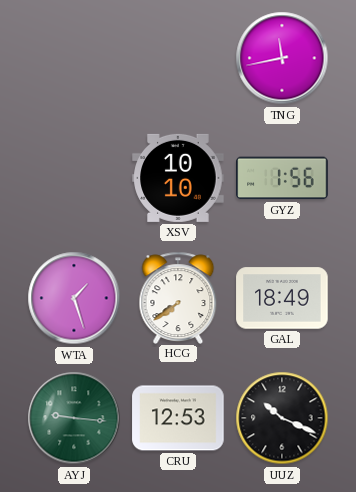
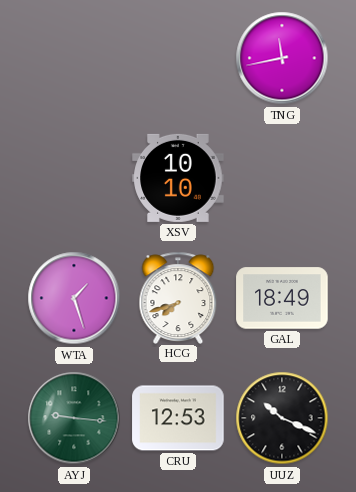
GYZ: 1:56 -> none (282, 178)
HCG: 7:39 -> 7:42 (178, 297)
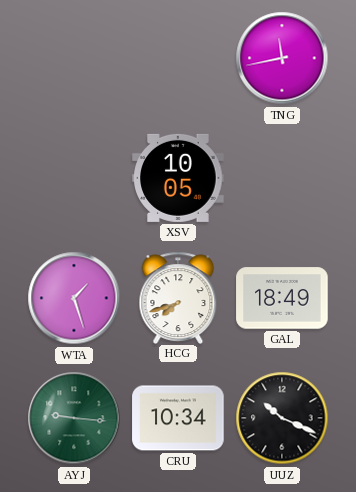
XSV: 10:10 -> 10:05 (178, 178)
CRU: 12:53 -> 10:34 (178, 418)
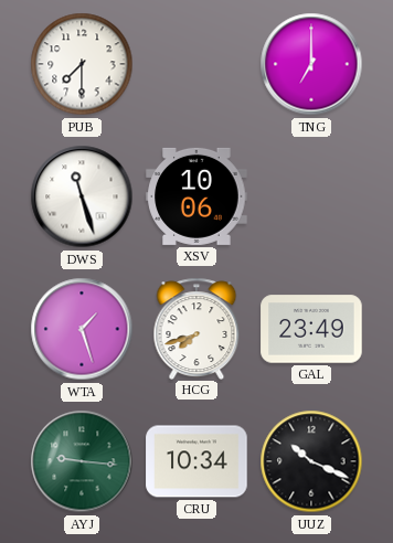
PUB: none -> 7:30 (82, 64)
TNG: 11:43 -> 7:00 (311, 64)
DWS: none -> 11:27 (82, 196)
XSV: 10:05 -> 10:06 (197, 196)
GAL: 18:49 -> 23:49 (311, 329)
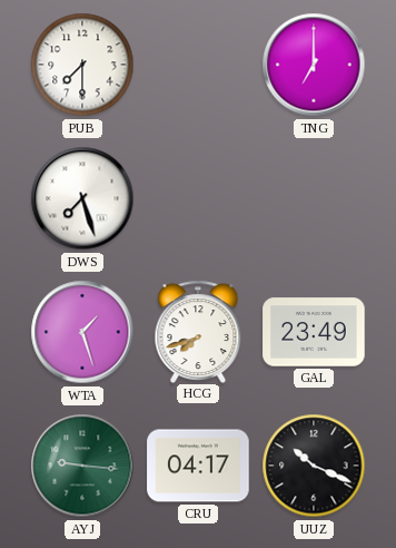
DWS: 11:27 -> 7:27 (82, 198)
XSV: 10:06 -> none (197, 196)
CRU: 10:34 -> 04:17 (198, 466)
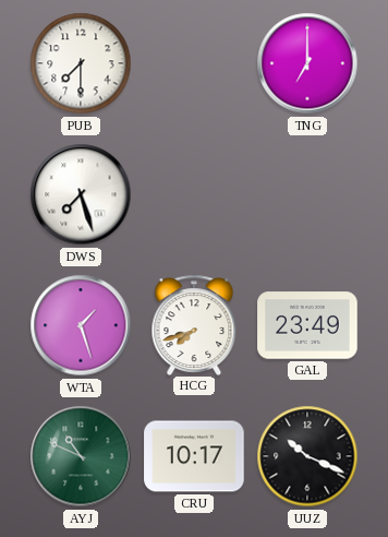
AYJ: 9:16 -> 10:49 (81, 456)
CRU: 04:17 -> 10:17 (194, 456)
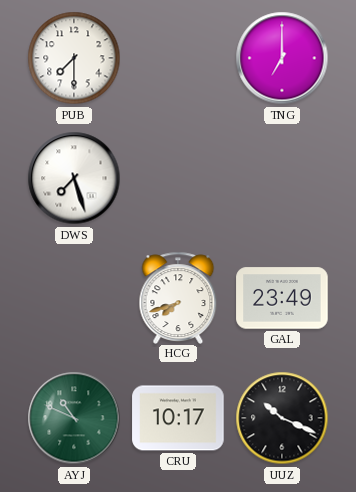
WTA: 1:27 -> none (81, 325)
